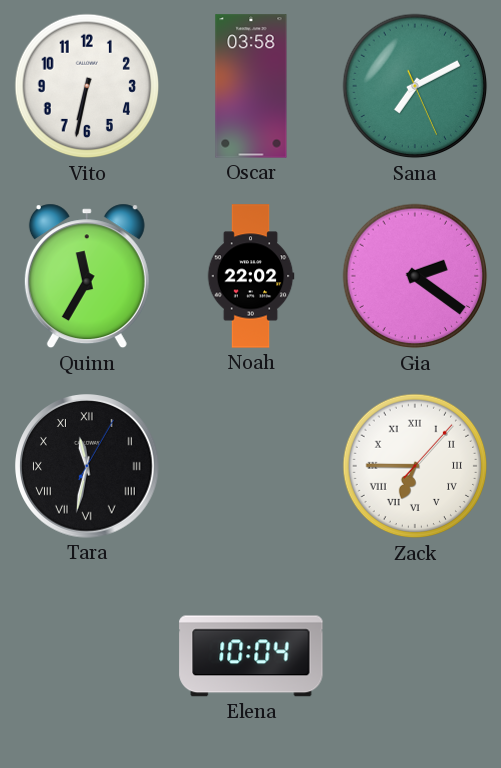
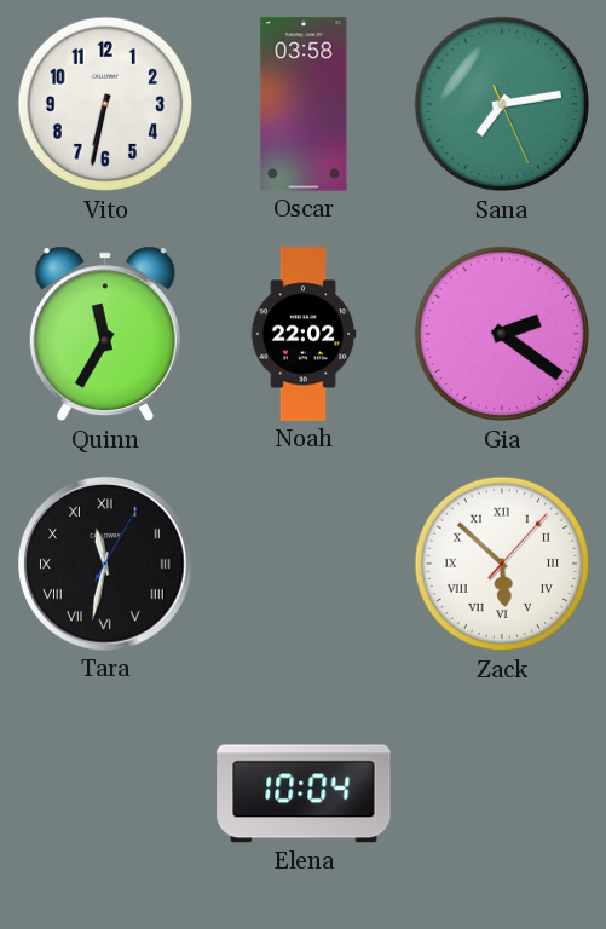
Sana: 7:10 -> 7:13 (502, 104)
Zack: 6:45 -> 5:52 (502, 564)
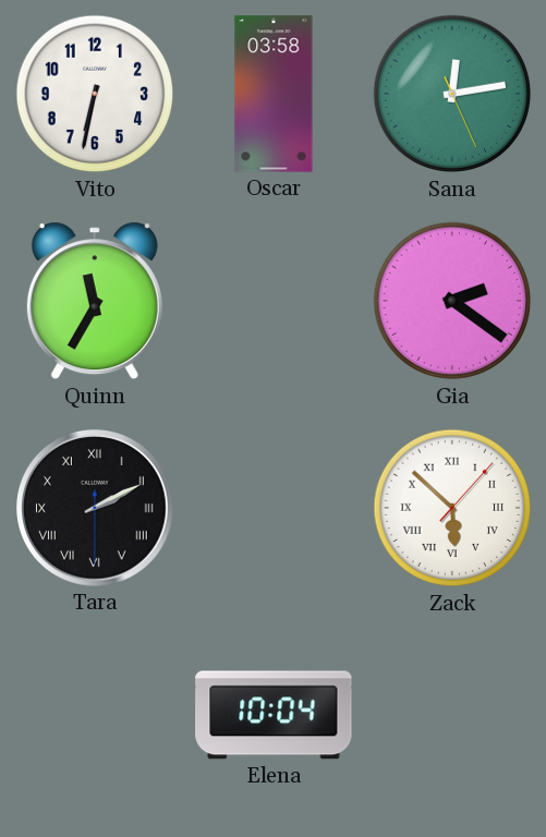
Sana: 7:13 -> 12:13 (452, 94)
Noah: 22:02 -> none (304, 334)
Tara: 11:32 -> 2:10 (96, 509)
